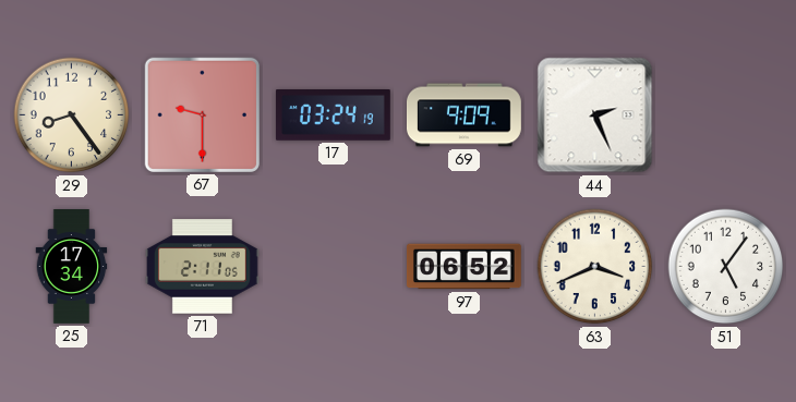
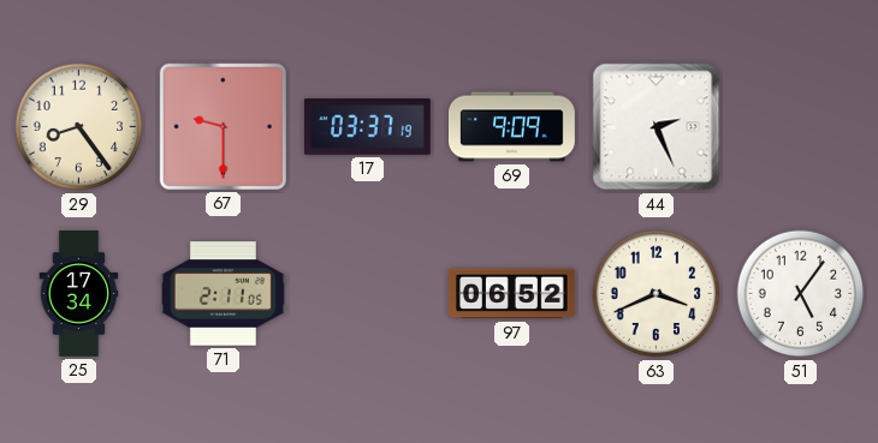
17: 03:24 -> 03:37 (367, 127)
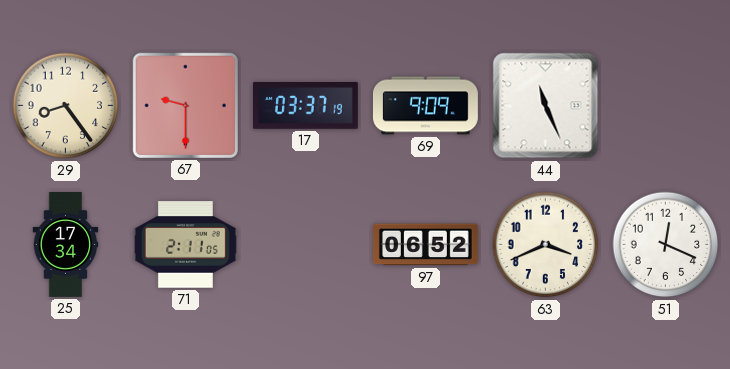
44: 2:26 -> 11:26 (546, 106)
51: 5:06 -> 12:19 (666, 245)
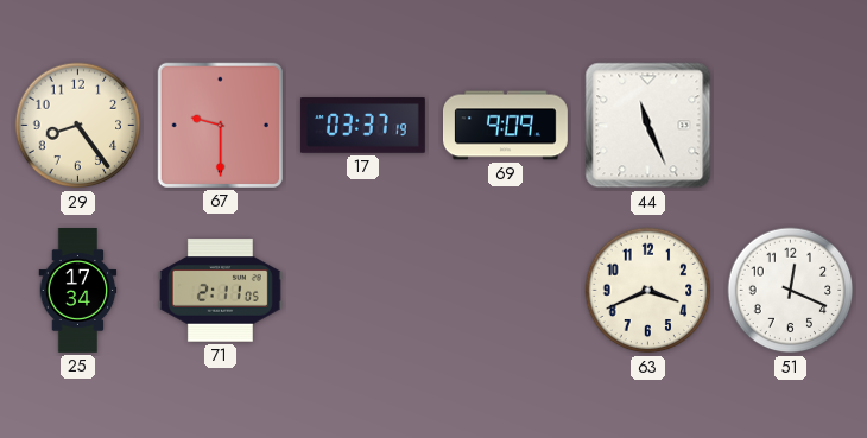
97: 06:52 -> none (425, 245)
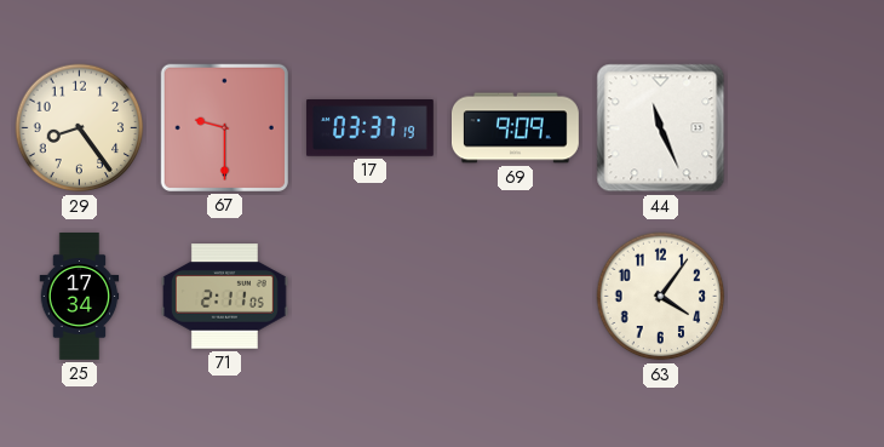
63: 3:41 -> 4:06 (661, 297)
51: 12:19 -> none (791, 291)
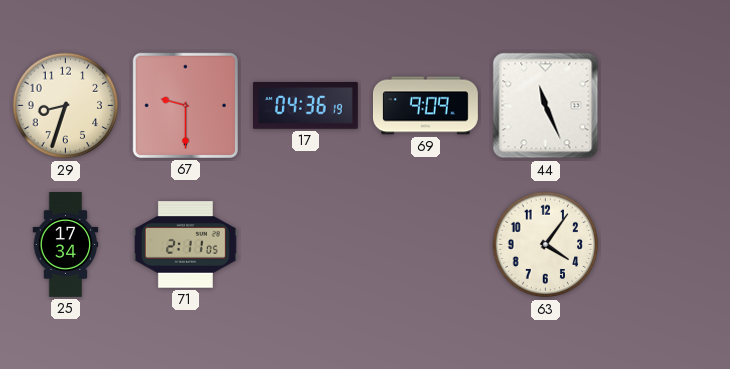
29: 8:24 -> 8:33 (66, 106)
17: 03:37 -> 04:36 (305, 106)
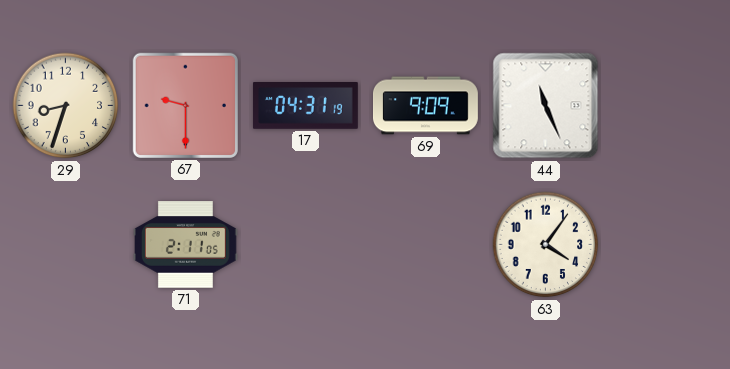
17: 04:36 -> 04:31 (305, 106)
25: 17:34 -> none (66, 245)
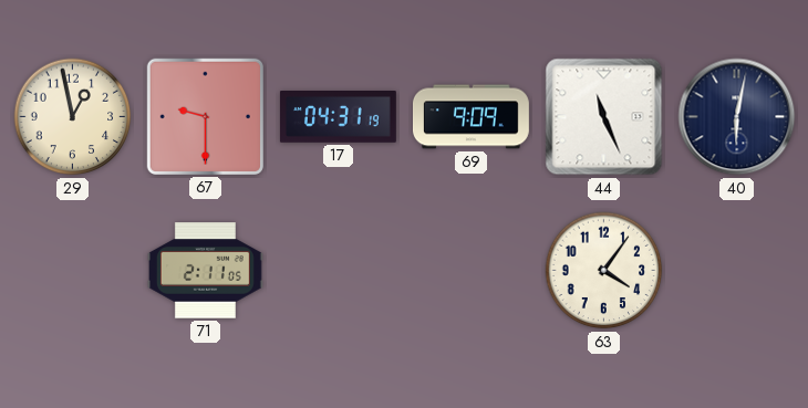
29: 8:33 -> 12:58 (73, 117)
40: none -> 6:02 (737, 117)
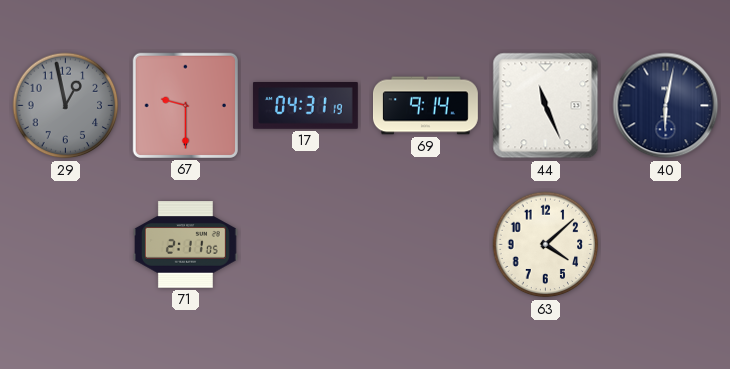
29 dial: cream -> grey (66, 106)
69: 9:09 -> 9:14 (426, 106)
63: 4:06 -> 4:08 (546, 245)
